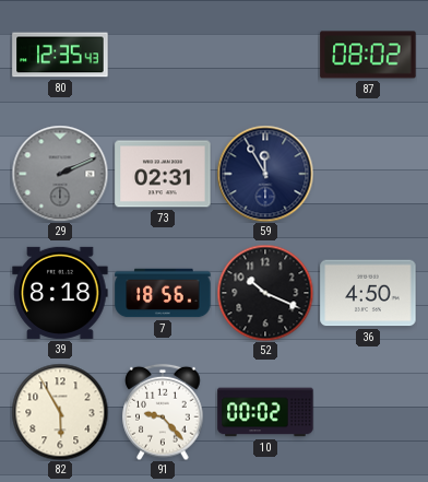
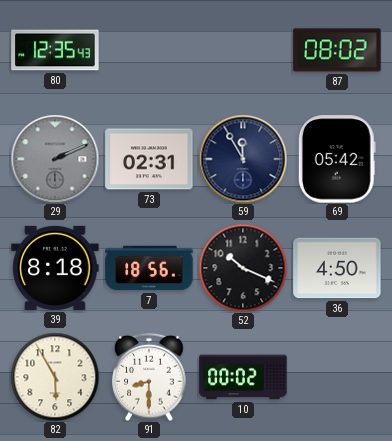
69: none -> 05:42 (337, 159)
91: 9:23 -> 8:30 (149, 377)
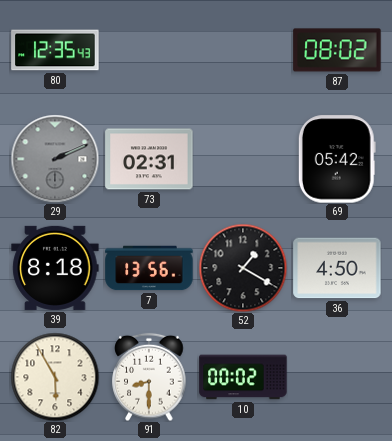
59: 11:55 -> none (243, 159)
7: 18:56 -> 13:56 (149, 268)
52: 10:19 -> 1:20 (243, 268)
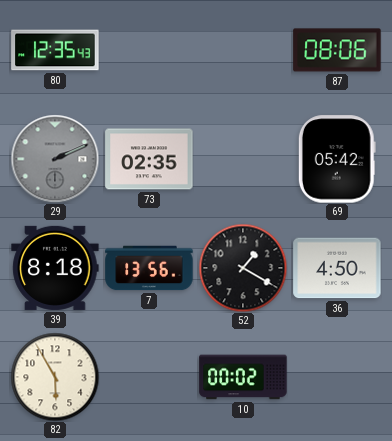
87: 08:02 -> 08:06 (337, 50)
73: 02:31 -> 02:35 (149, 159)
91: 8:30 -> none (149, 377)
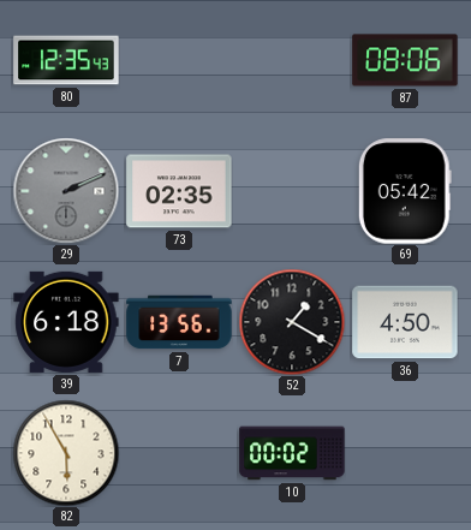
39: 8:18 -> 6:18 (66, 322)
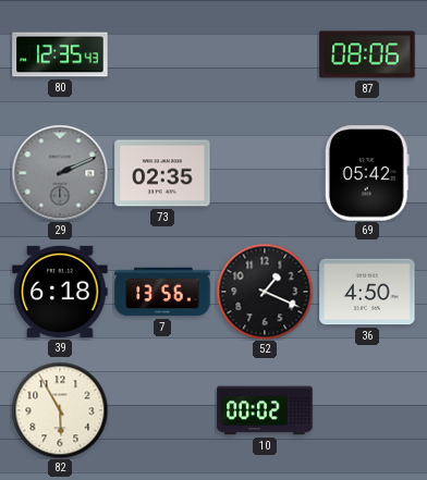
52: 1:20 -> 1:19 (265, 292)
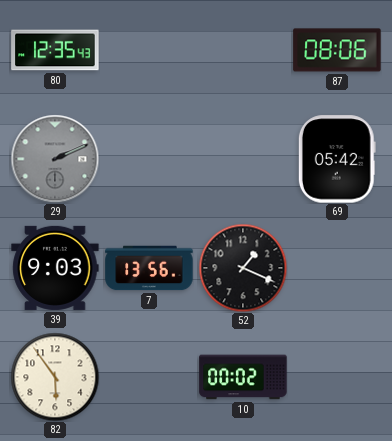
73: 02:35 -> none (162, 173)
39: 6:18 -> 9:03 (55, 268)
36: 4:50 -> none (367, 292)
82: 5:55 -> 5:54 (55, 377)
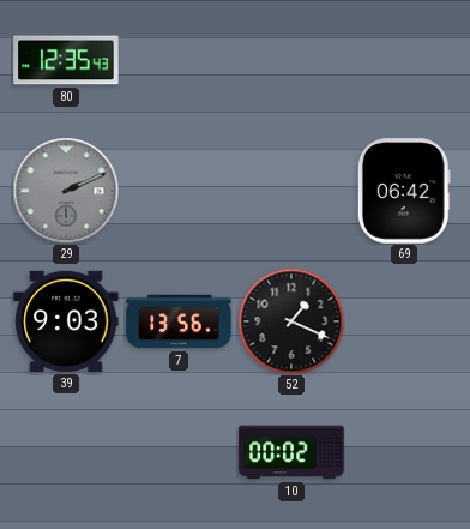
87: 08:06 -> none (337, 50)
69: 05:42 -> 06:42 (404, 191)
82: 5:54 -> none (55, 377)
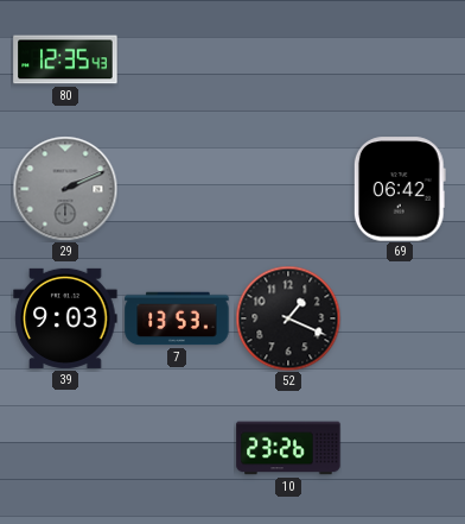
7: 13:56 -> 13:53 (177, 318)
10: 00:02 -> 23:26 (288, 448)
